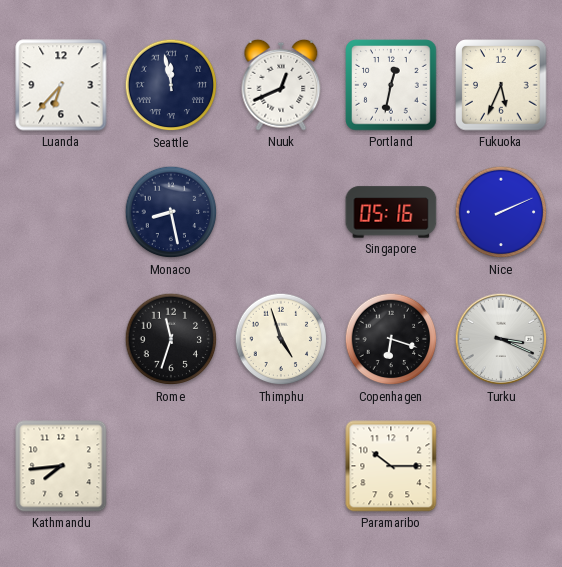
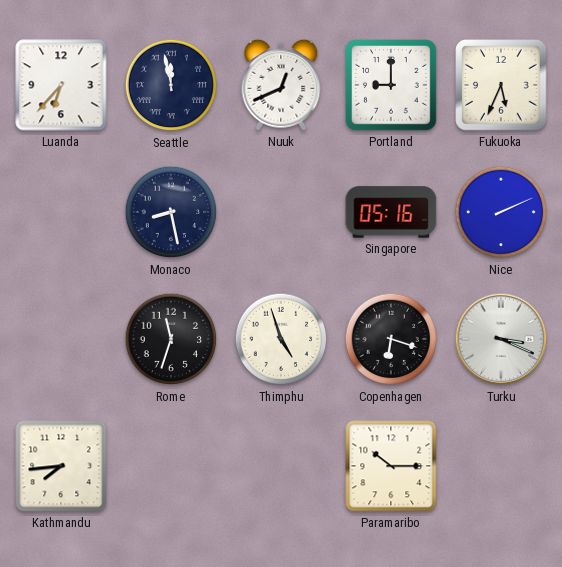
Portland: 12:32 -> 9:00 (391, 85)
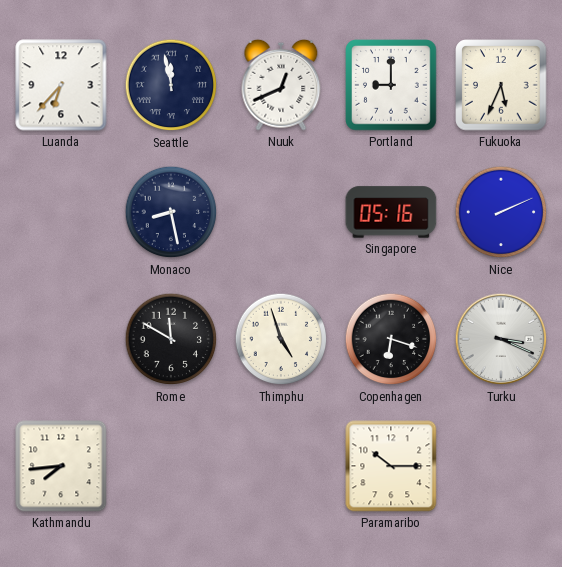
Rome: 11:33 -> 11:50 (171, 339)
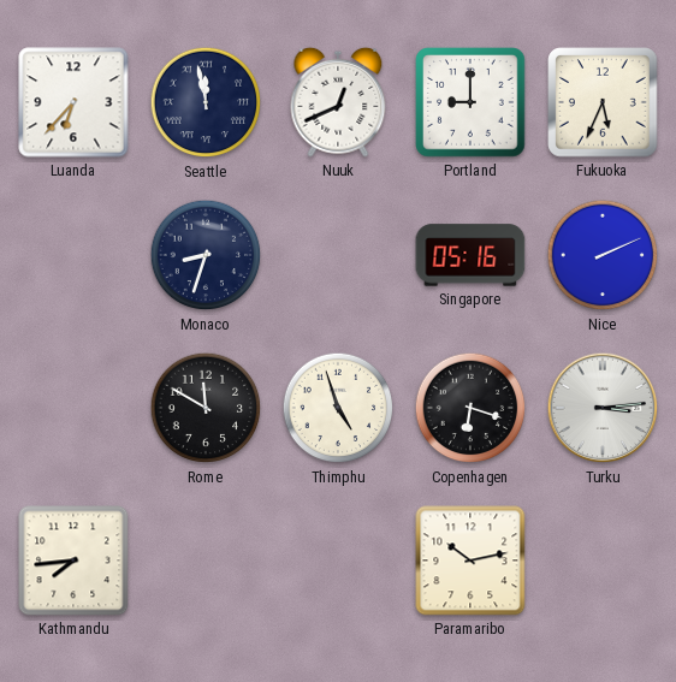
Monaco: 8:28 -> 8:33 (206, 255)
Turku: 3:19 -> 3:14 (603, 408)
Paramaribo: 10:15 -> 10:13 (470, 561)
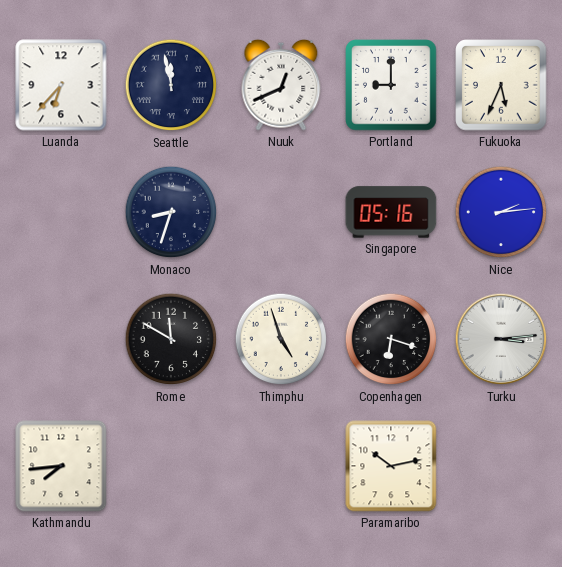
Nice: 2:11 -> 2:14 (501, 212)
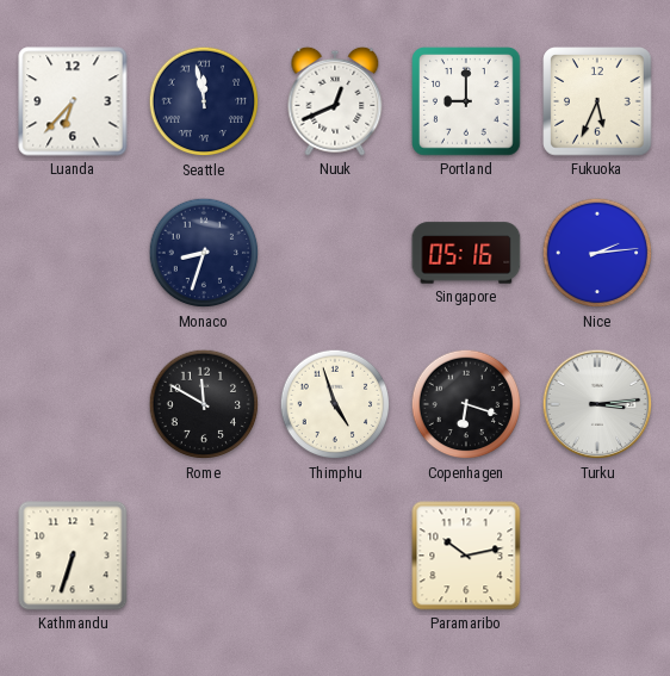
Kathmandu: 7:44 -> 6:33 (73, 556)
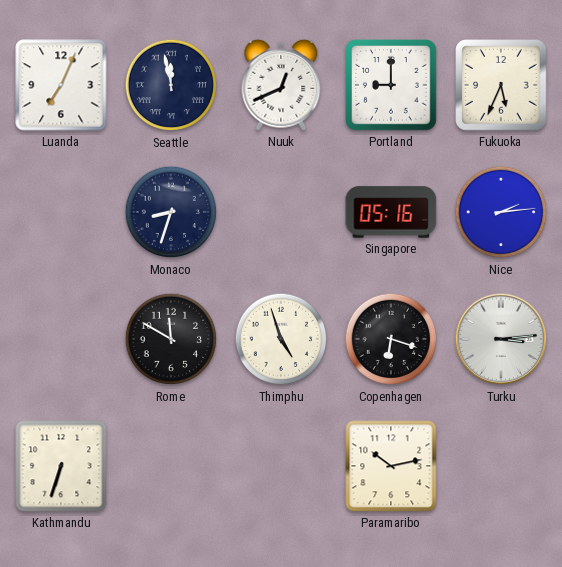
Luanda: 6:37 -> 7:04 (61, 85)
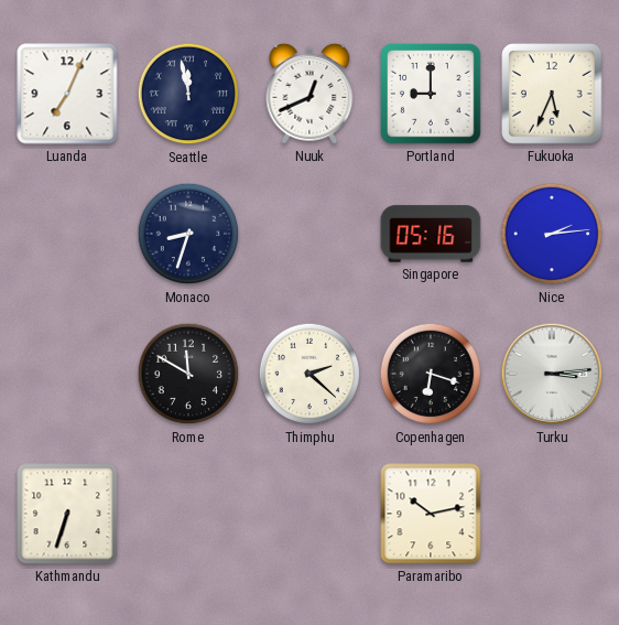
Thimphu: 4:57 -> 2:22 (309, 374)
